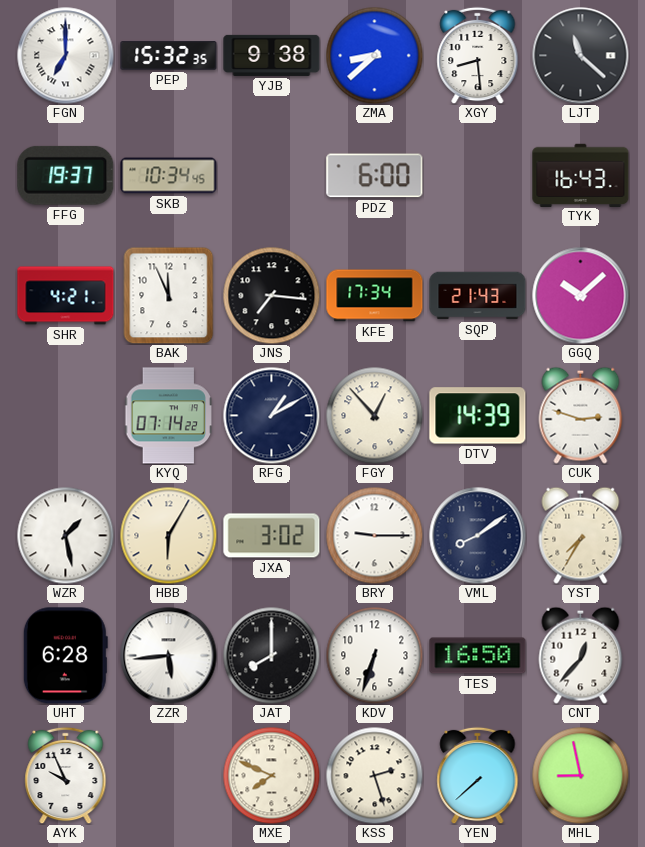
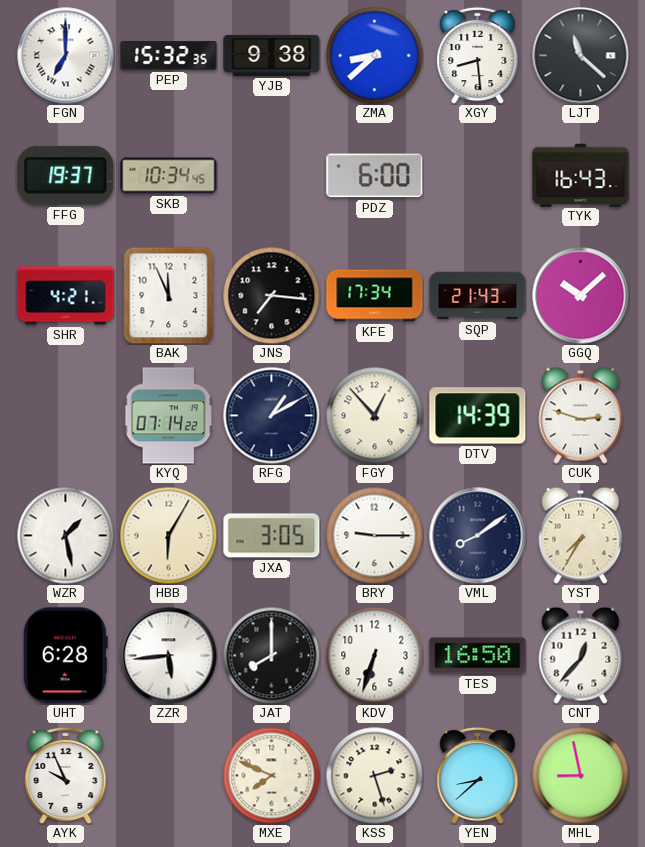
JXA: 3:02 -> 3:05 (272, 536)
YEN: 7:38 -> 8:38 (478, 775)
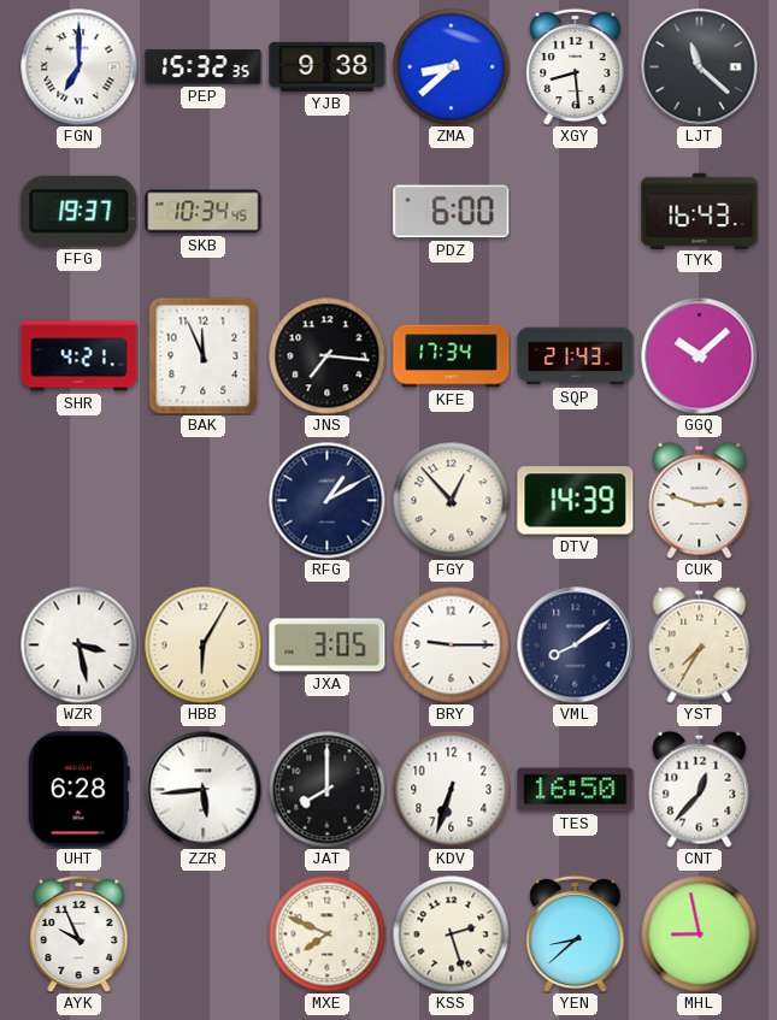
KYQ: 07:14 -> none (168, 416)
WZR: 1:28 -> 3:28 (78, 644)
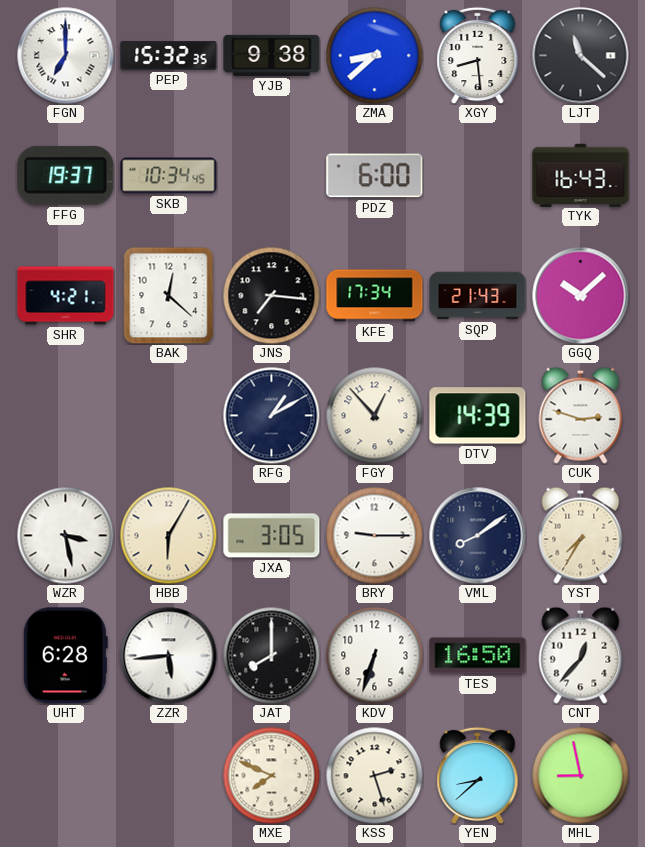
BAK: 11:56 -> 12:22 (169, 295)
AYK: 9:56 -> none (80, 933)
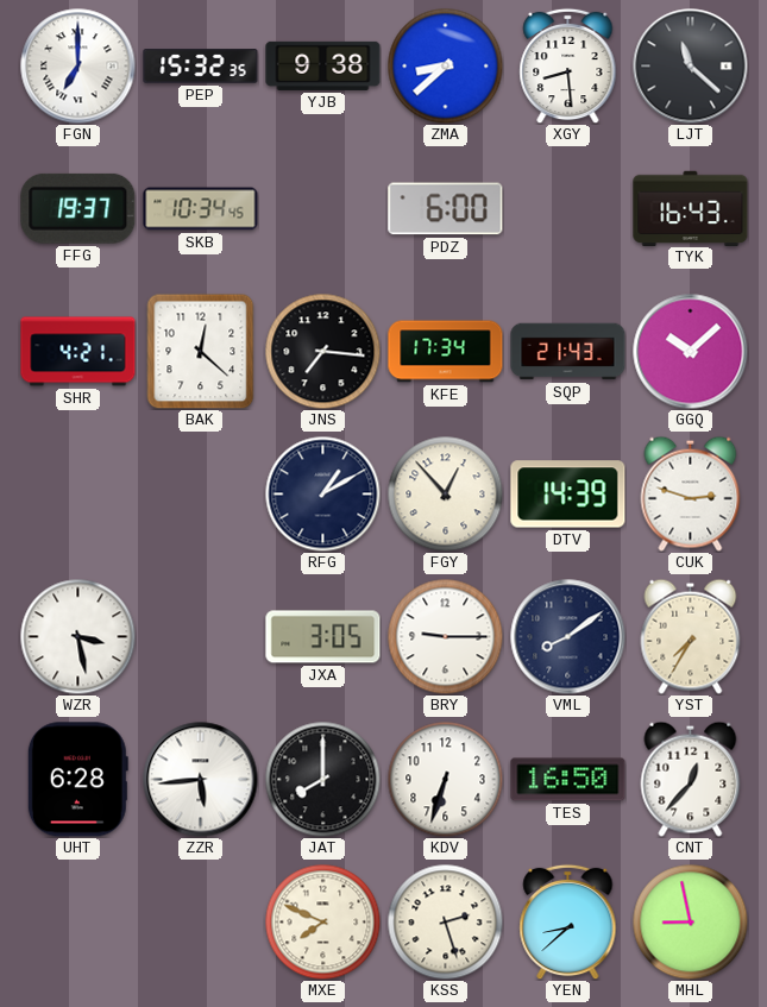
HBB: 6:05 -> none (168, 535)
